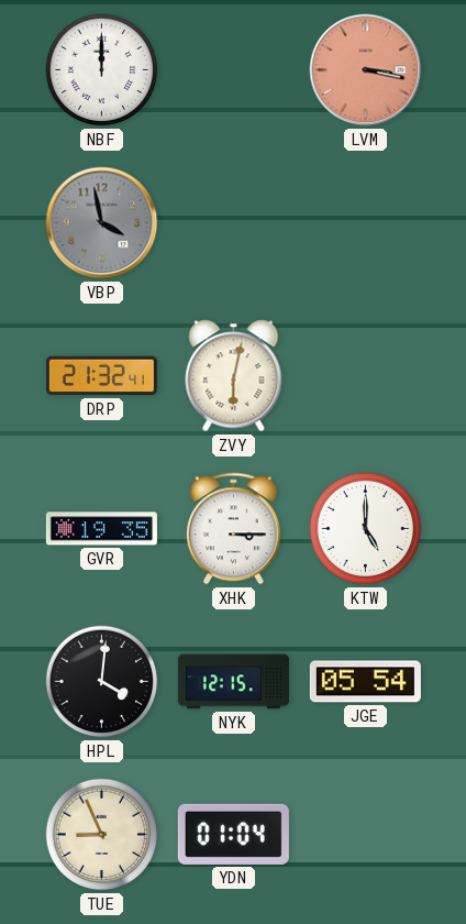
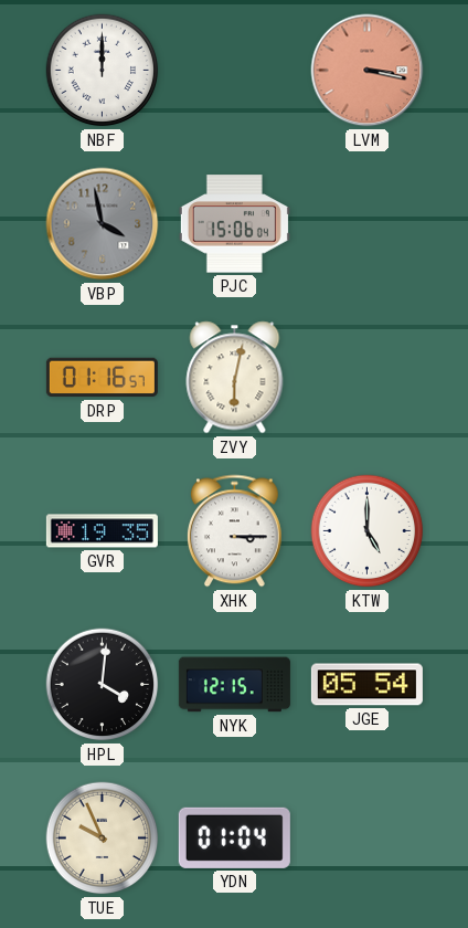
PJC: none -> 15:06 (234, 224)
DRP: 21:32 -> 01:16 (102, 378)
TUE: 8:56 -> 9:56 (103, 839)
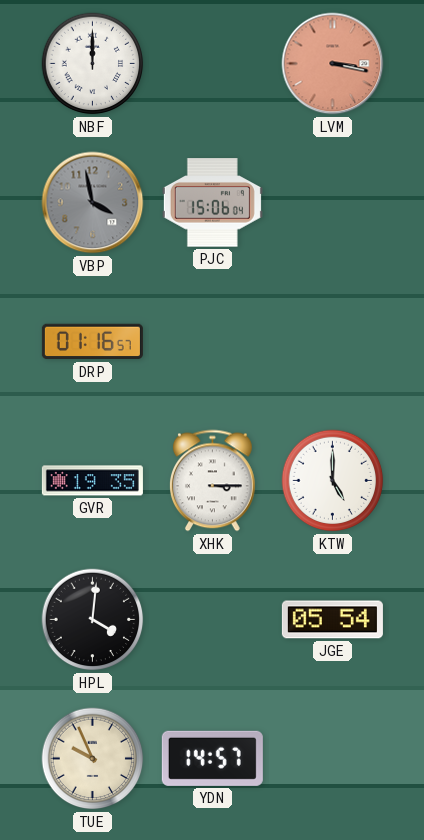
ZVY: 6:02 -> none (235, 378)
NYK: 12:15 -> none (234, 685)
YDN: 01:04 -> 14:57 (212, 758)
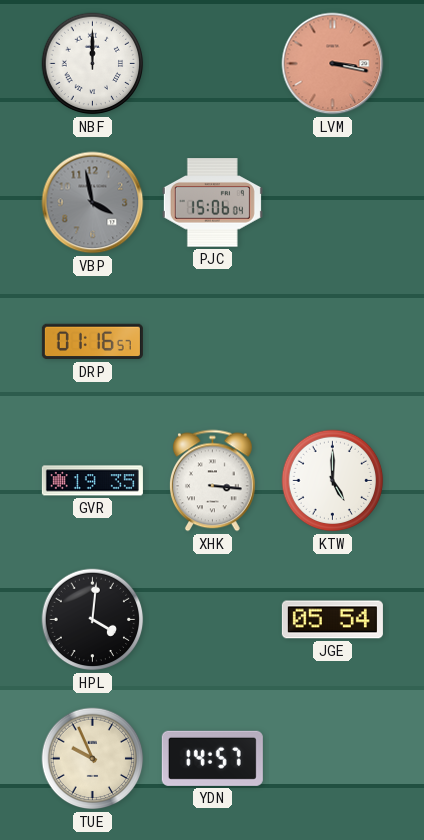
XHK: 3:15 -> 3:16 (212, 481)
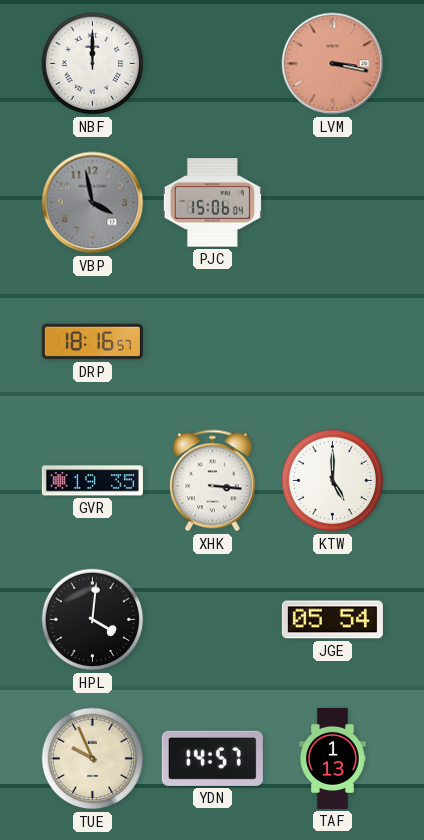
DRP: 01:16 -> 18:16 (92, 342)
TAF: none -> 1:13 (333, 758)
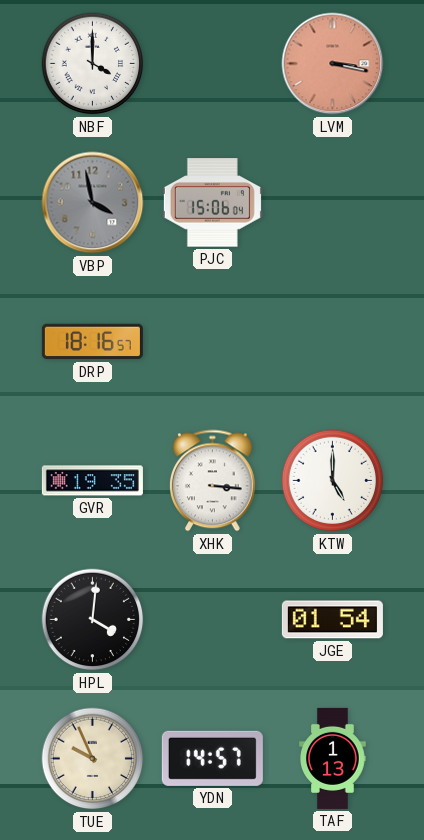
NBF: 12:00 -> 4:00 (93, 64)
JGE: 05:54 -> 01:54 (332, 620)
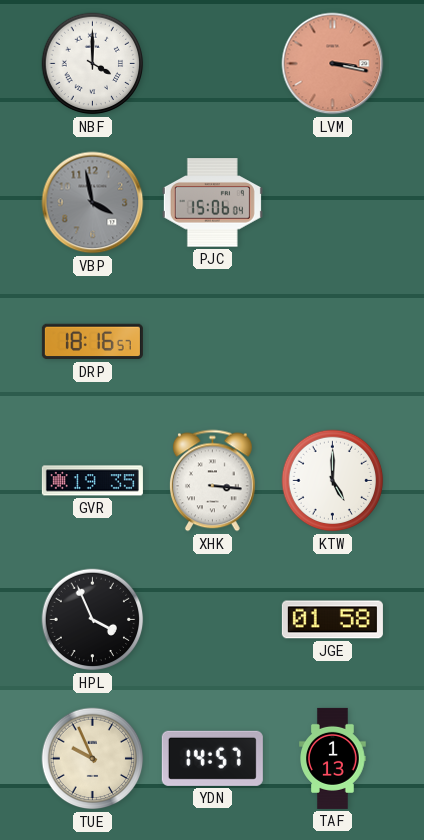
HPL: 4:01 -> 3:56 (93, 620)
JGE: 01:54 -> 01:58 (332, 620)
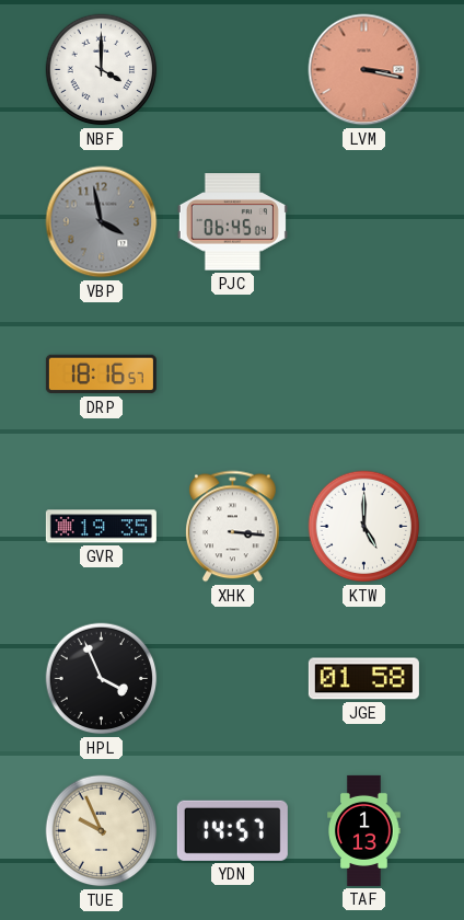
PJC: 15:06 -> 06:45 (232, 222)
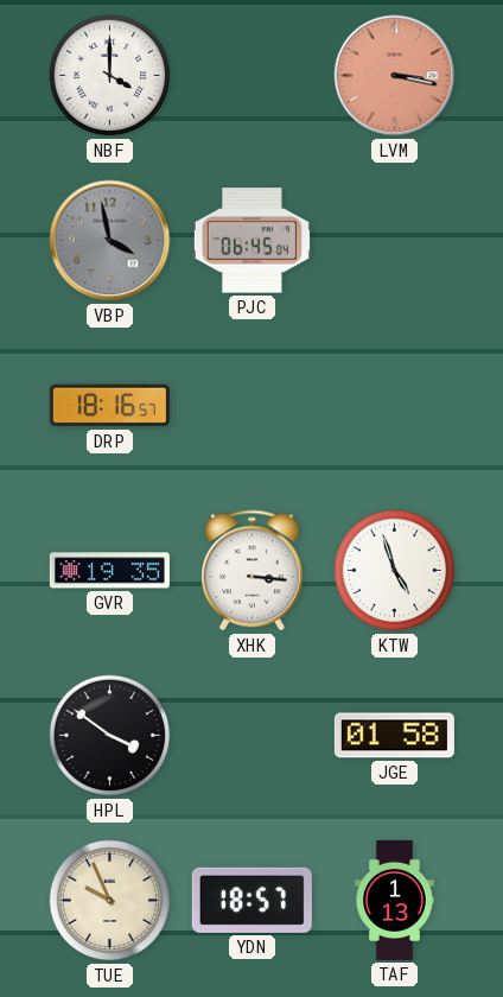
KTW: 5:00 -> 4:57 (395, 571)
HPL: 3:56 -> 3:51 (110, 736)
YDN: 14:57 -> 18:57 (251, 900)
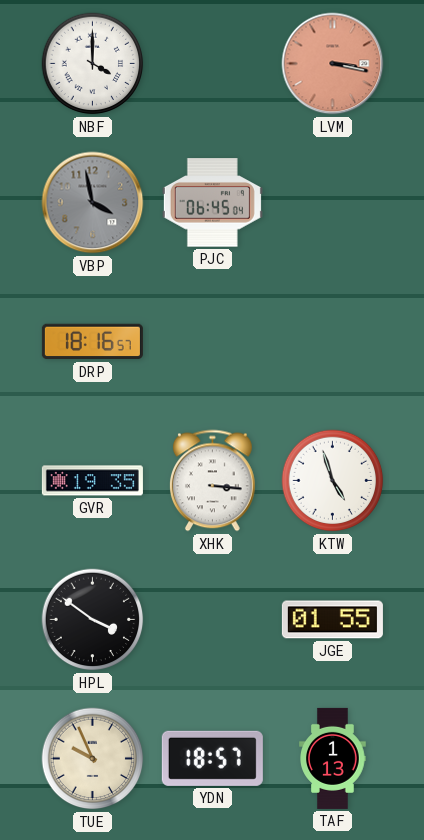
JGE: 01:58 -> 01:55 (332, 620)
